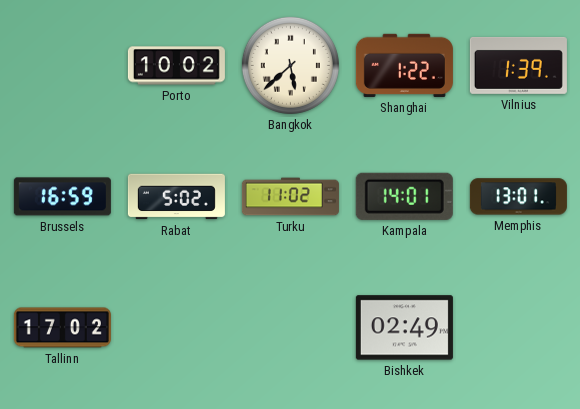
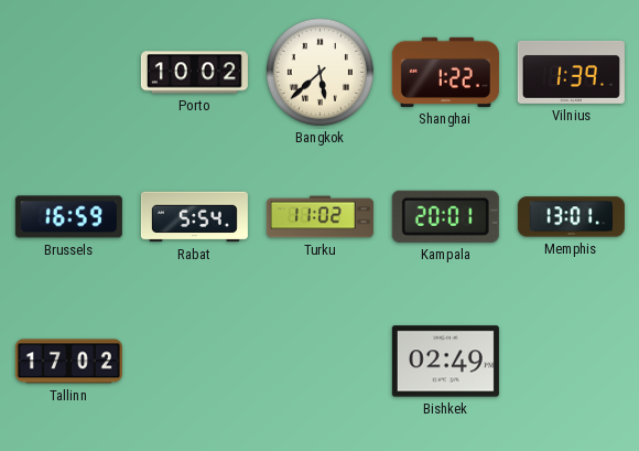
Rabat: 5:02 -> 5:54 (194, 217)
Kampala: 14:01 -> 20:01 (445, 216)
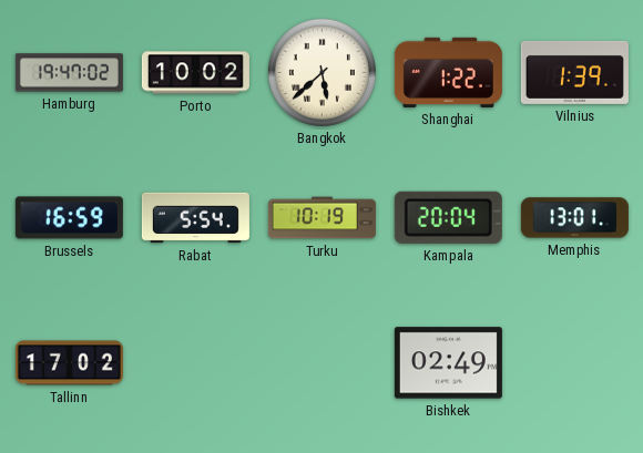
Hamburg: none -> 19:47 (69, 73)
Turku: 11:02 -> 10:19 (321, 218)
Kampala: 20:01 -> 20:04 (448, 217)
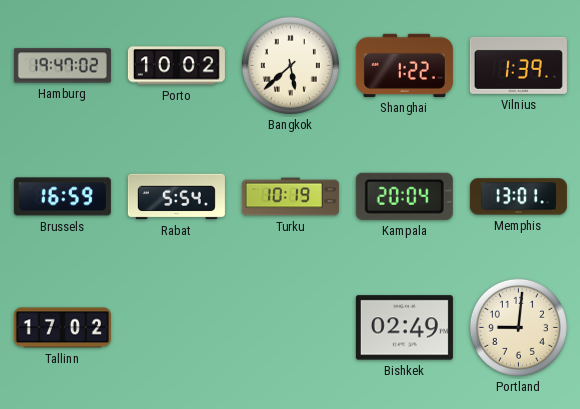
Portland: none -> 9:01 (518, 327)
